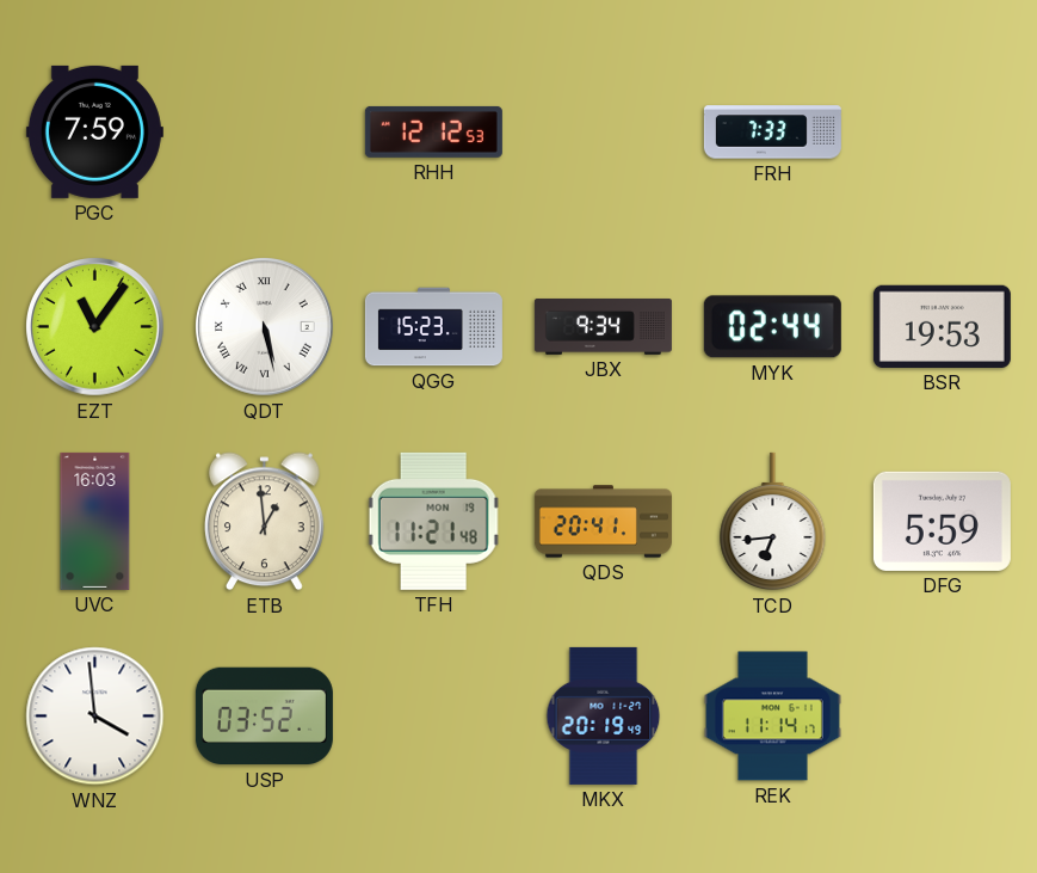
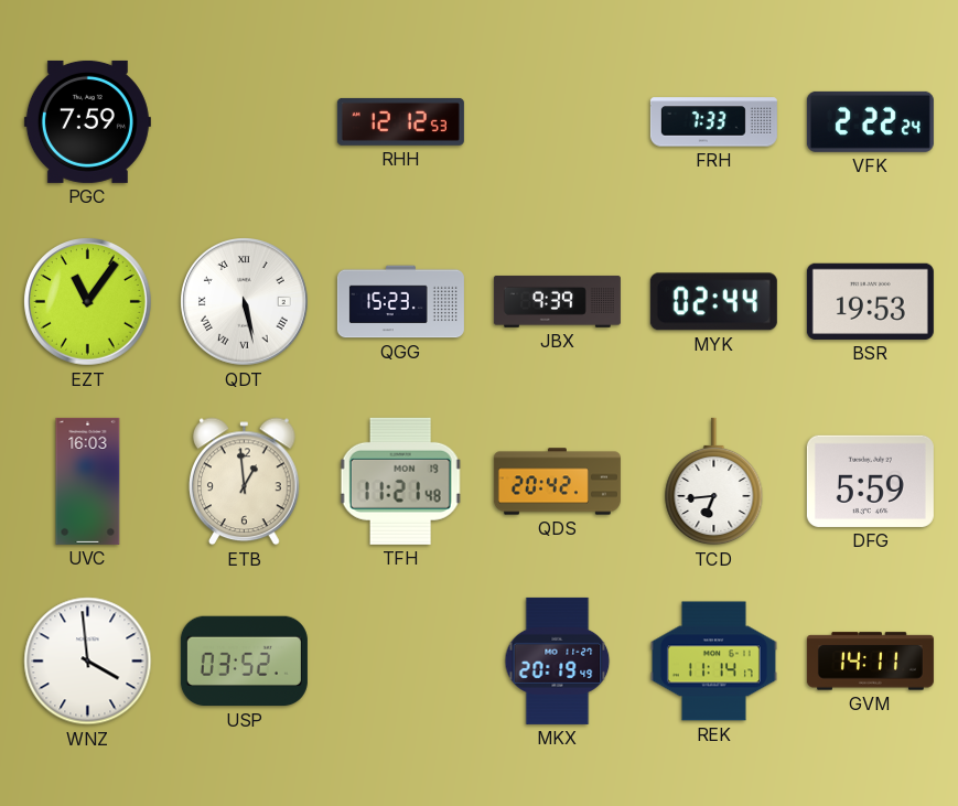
VFK: none -> 2:22 (870, 121)
JBX: 9:34 -> 9:39 (557, 301)
QDS: 20:41 -> 20:42 (557, 482)
GVM: none -> 14:11 (870, 662)
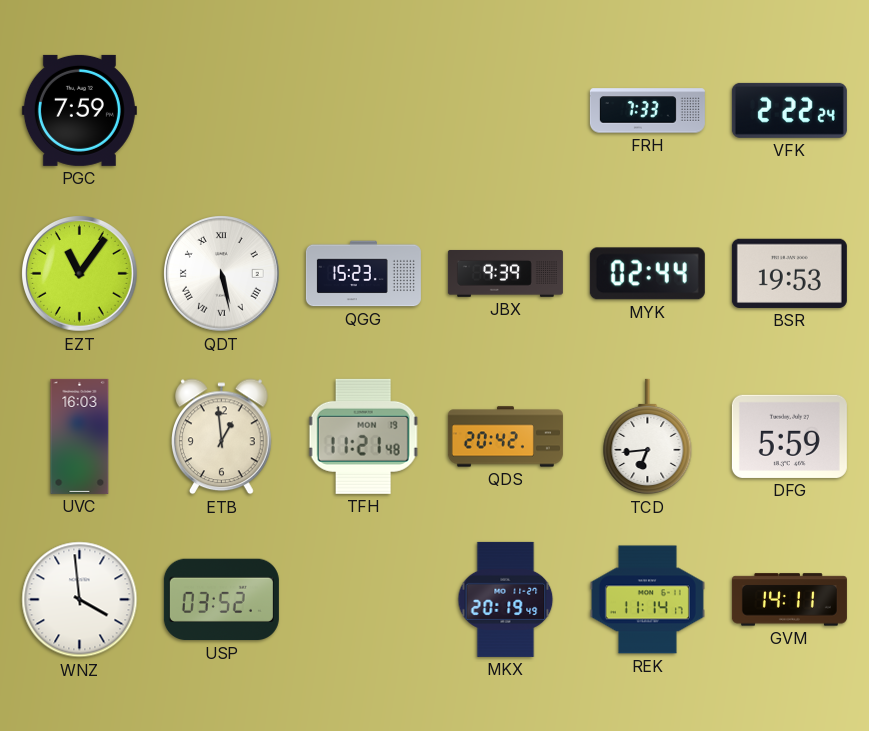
RHH: 12:12 -> none (400, 121)
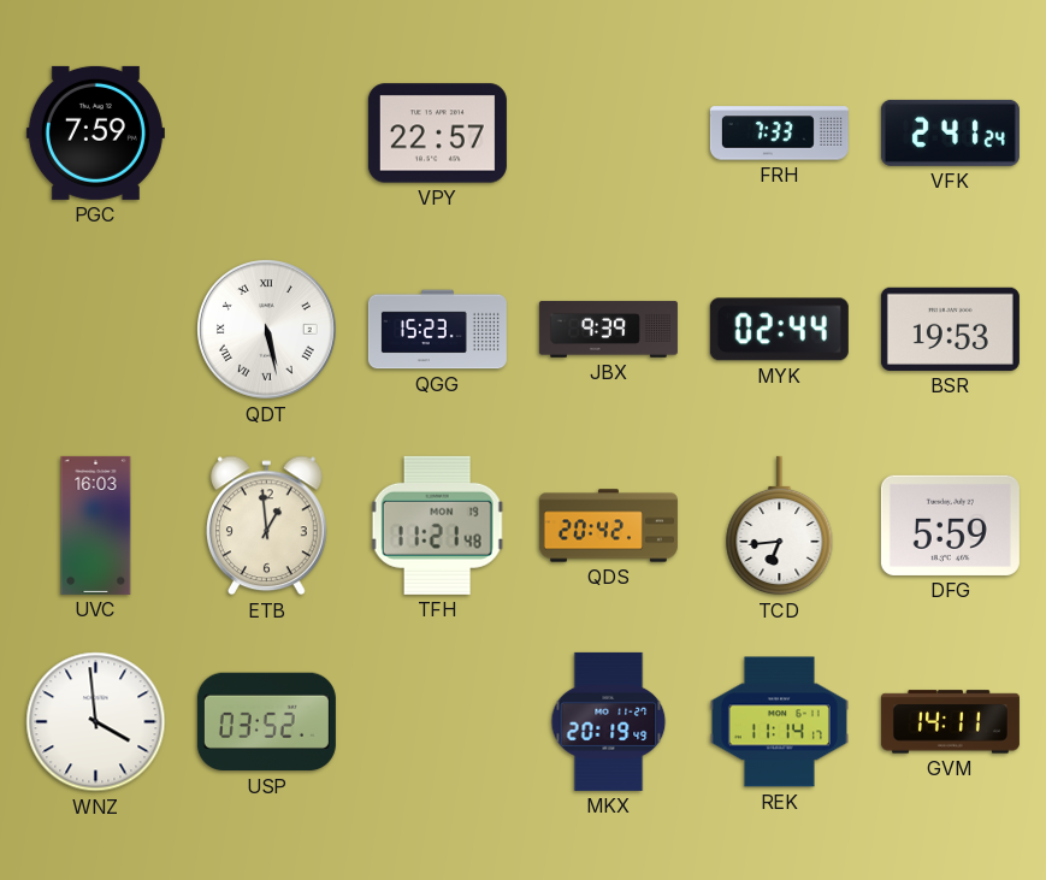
VPY: none -> 22:57 (437, 134)
VFK: 2:22 -> 2:41 (950, 132)
EZT: 11:06 -> none (80, 274)
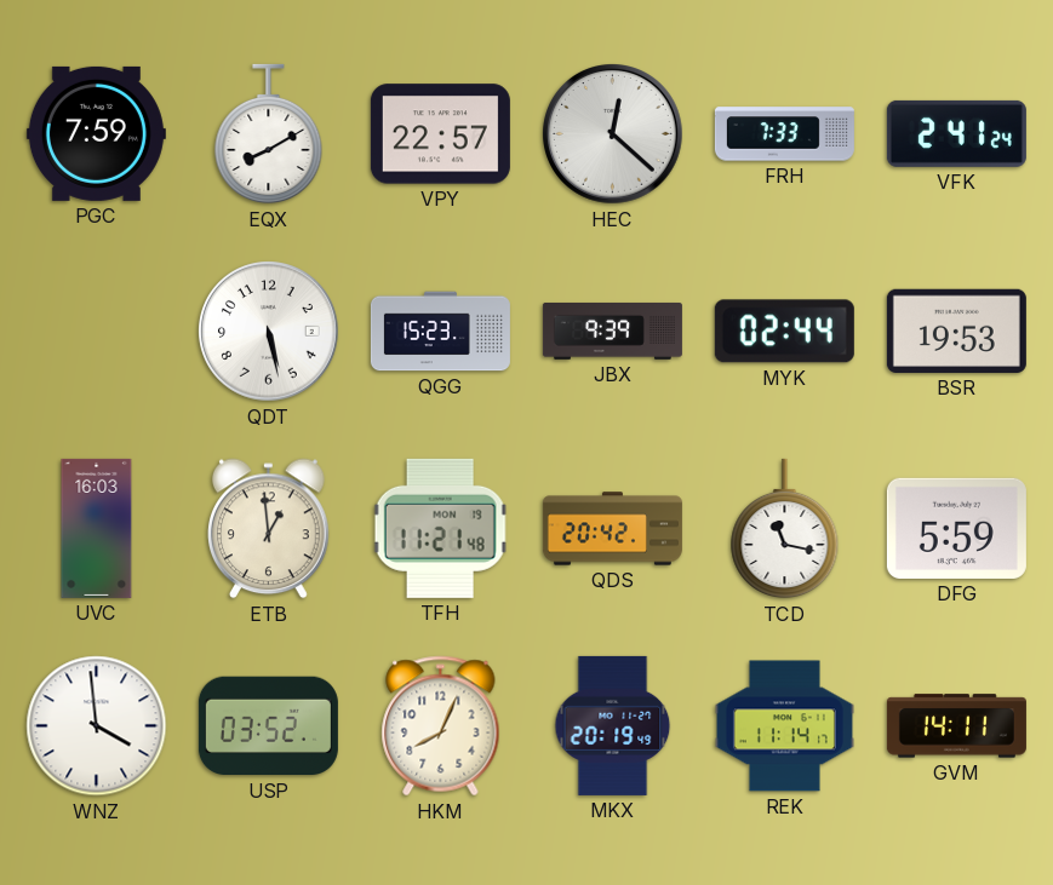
EQX: none -> 8:10 (269, 134)
HEC: none -> 12:22 (613, 134)
QDT numerals: Roman -> Arabic (269, 332)
TCD: 6:44 -> 11:17 (785, 529)
HKM: none -> 8:04 (441, 726)
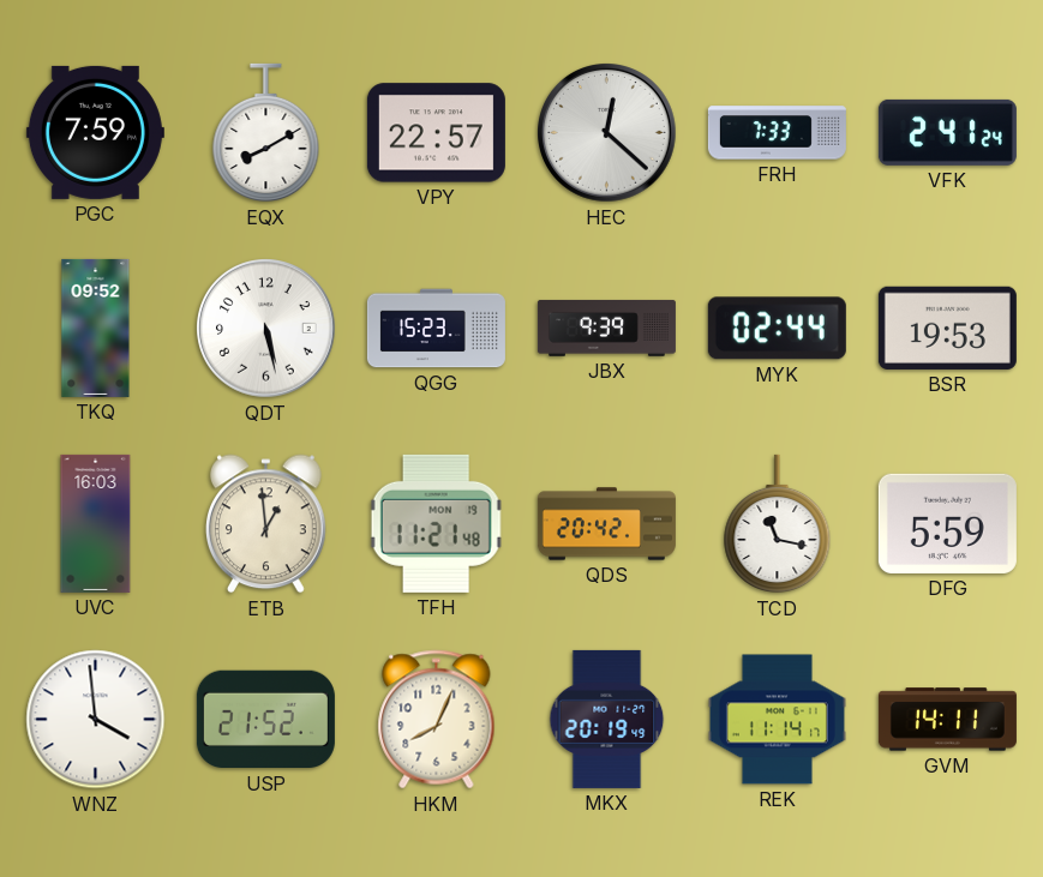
TKQ: none -> 09:52 (96, 328)
USP: 03:52 -> 21:52 (265, 720)
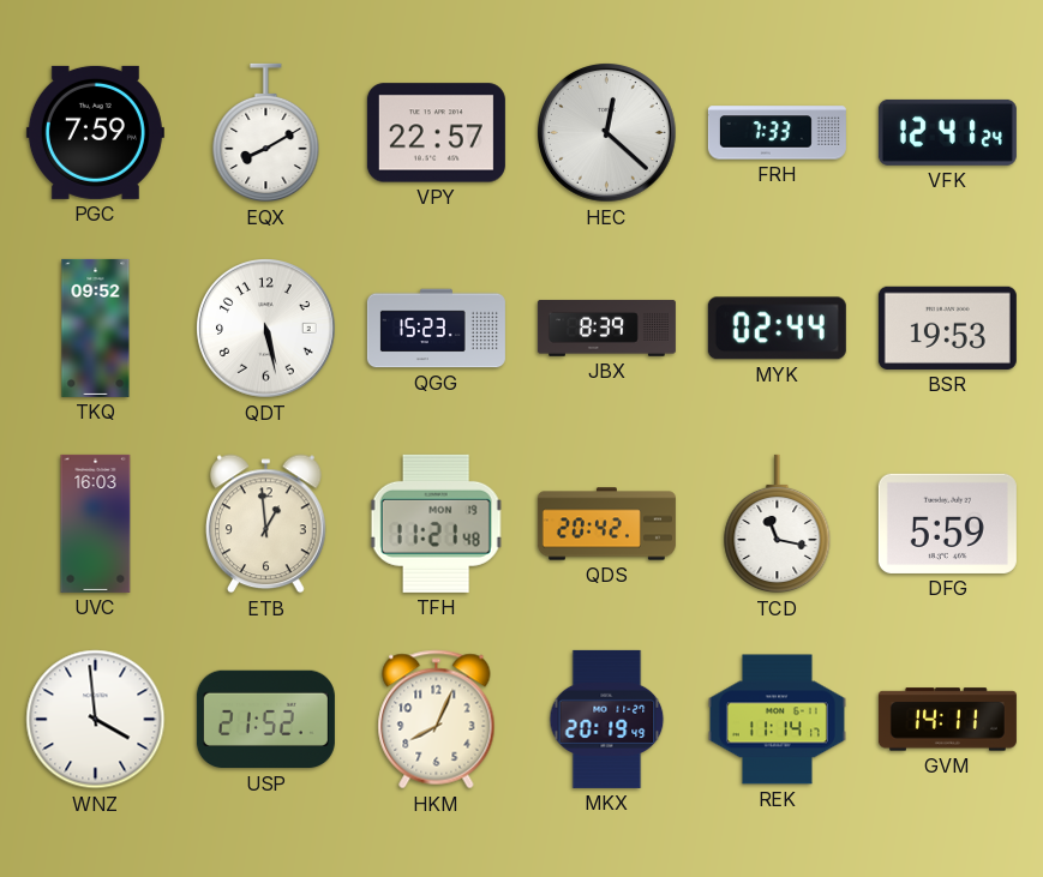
VFK: 2:41 -> 12:41 (947, 132)
JBX: 9:39 -> 8:39 (606, 328)
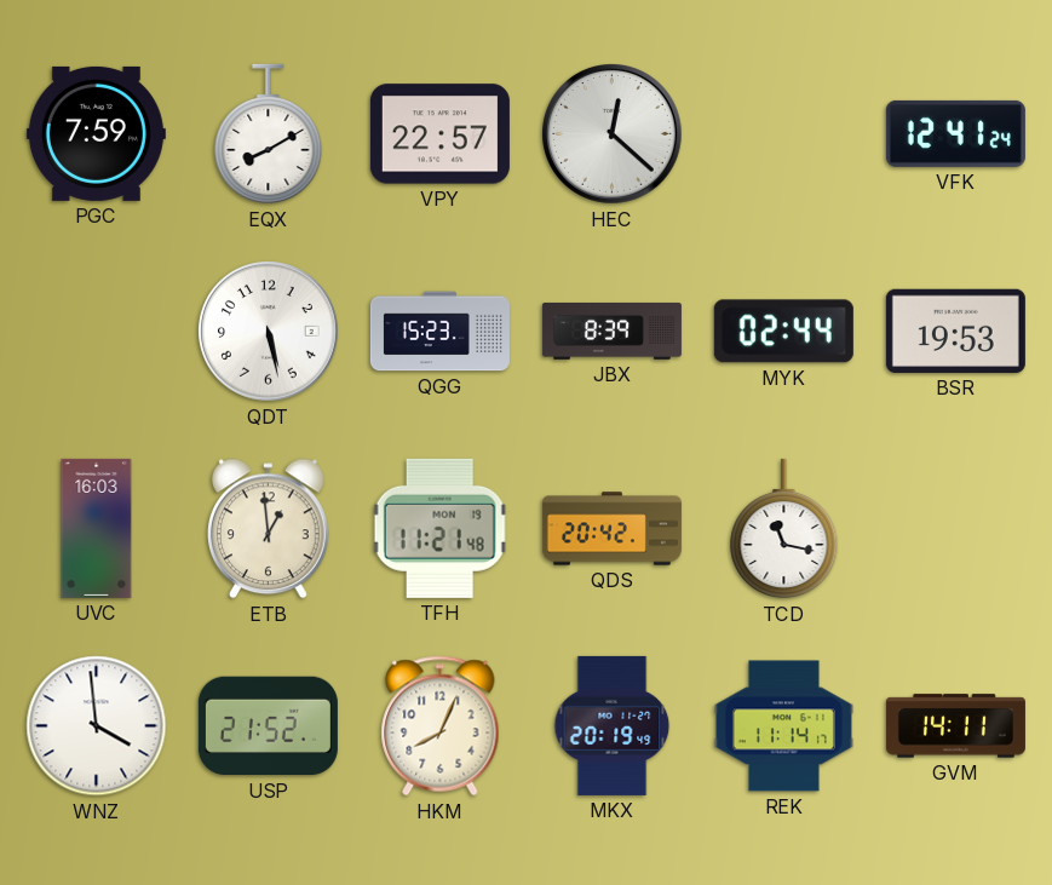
FRH: 7:33 -> none (777, 133)
TKQ: 09:52 -> none (96, 328)
DFG: 5:59 -> none (947, 523)
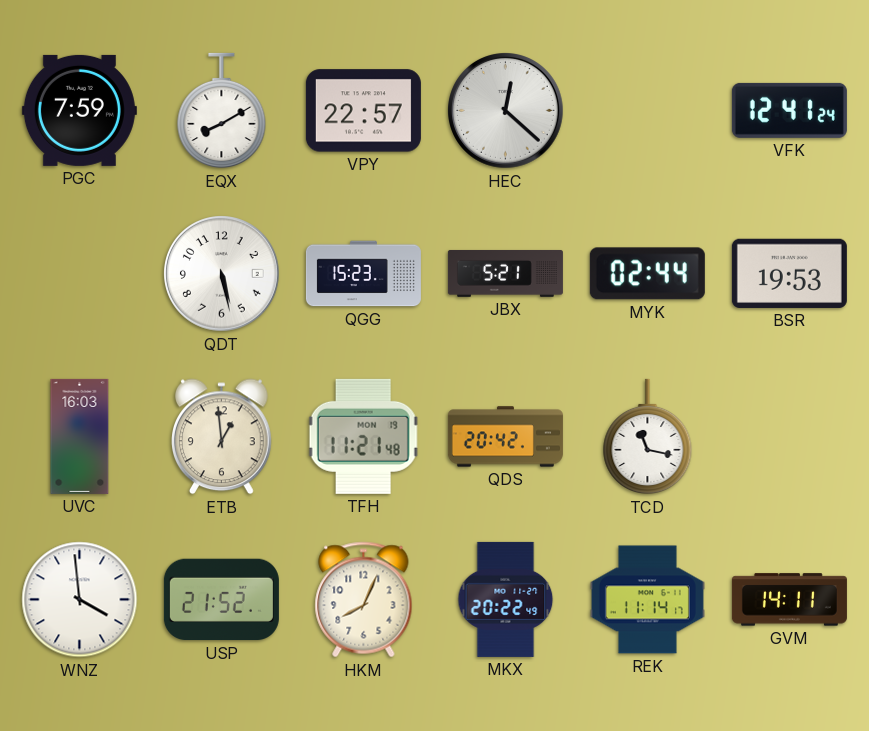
JBX: 8:39 -> 5:21 (505, 273)
MKX: 20:19 -> 20:22 (506, 599)
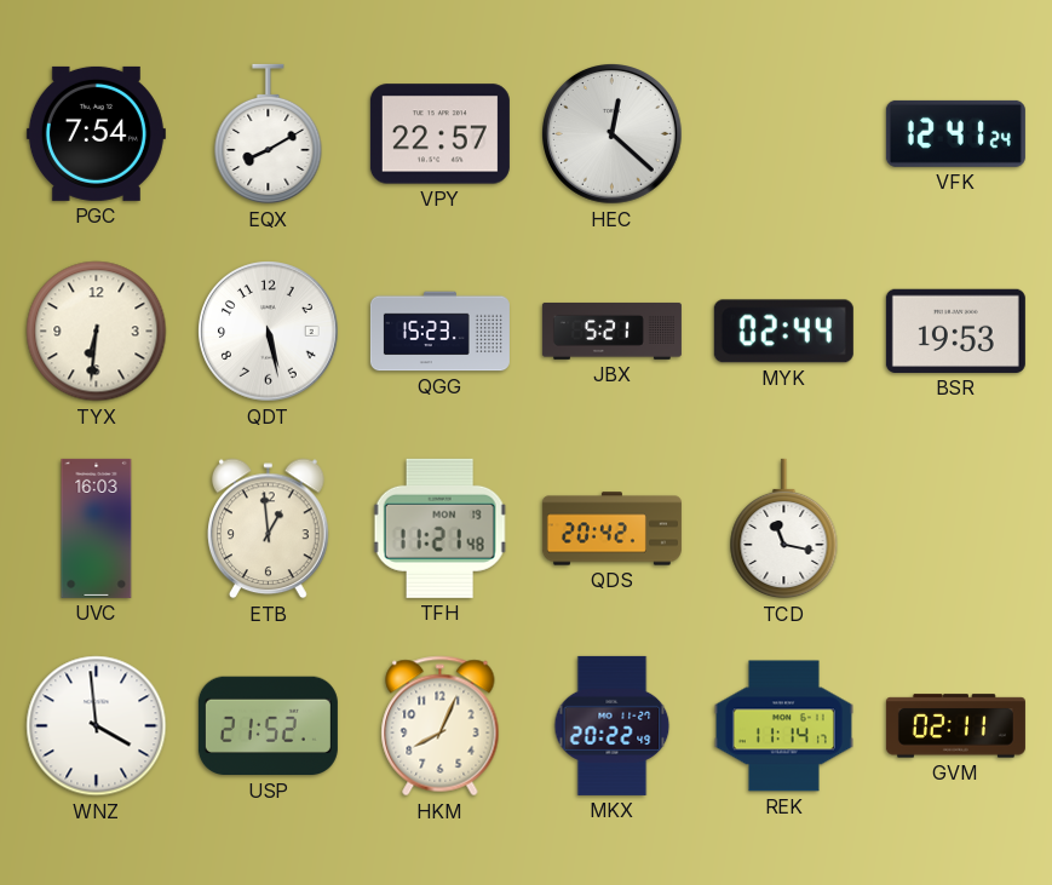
PGC: 7:59 -> 7:54 (96, 133)
TYX: none -> 6:31 (97, 332)
GVM: 14:11 -> 02:11 (955, 726)
